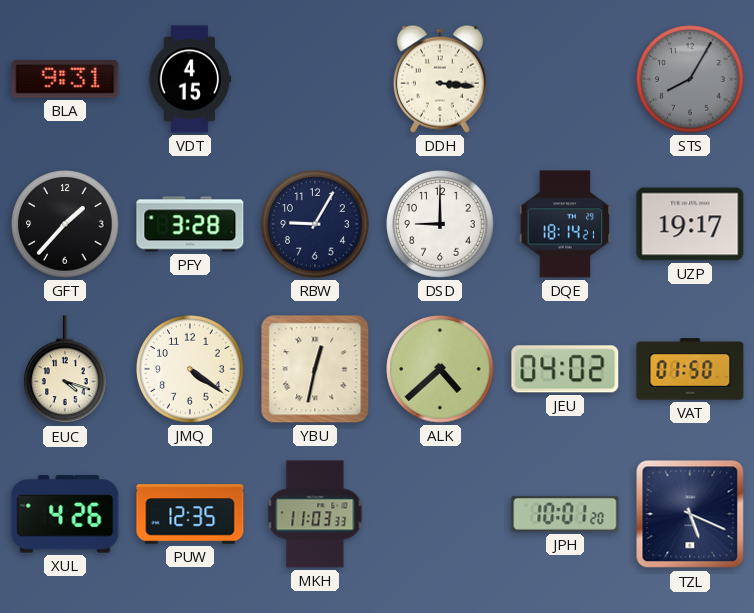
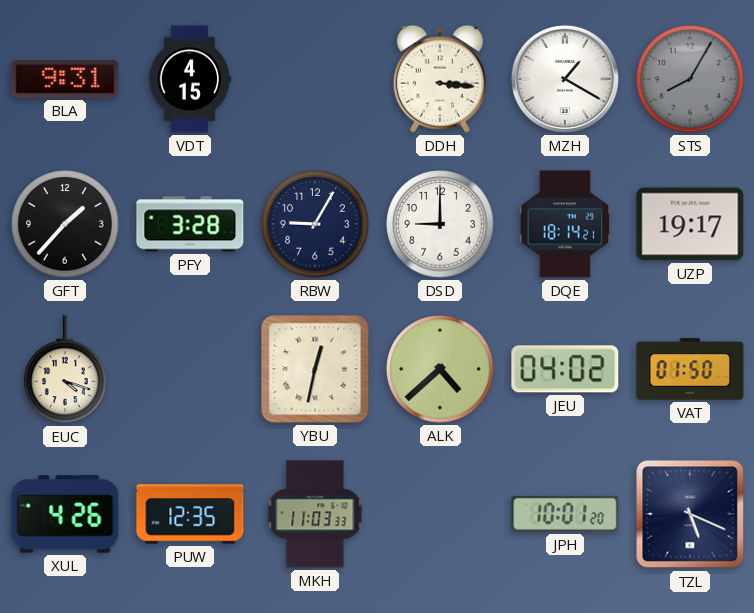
MZH: none -> 1:20 (565, 79)
JMQ: 4:21 -> none (190, 369)
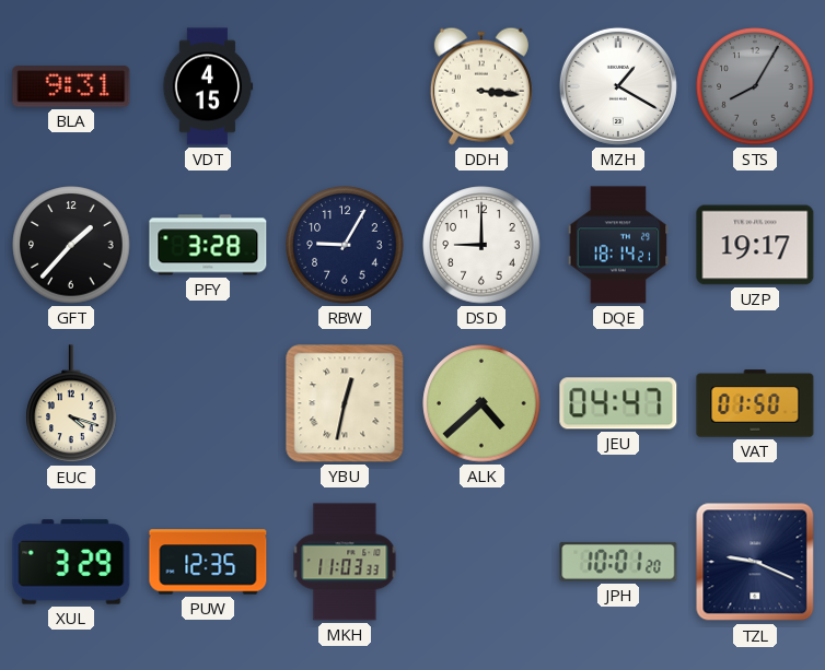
JEU: 04:02 -> 04:47 (618, 403)
XUL: 4:26 -> 3:29 (71, 562)
TZL: 5:19 -> 9:19 (755, 562)
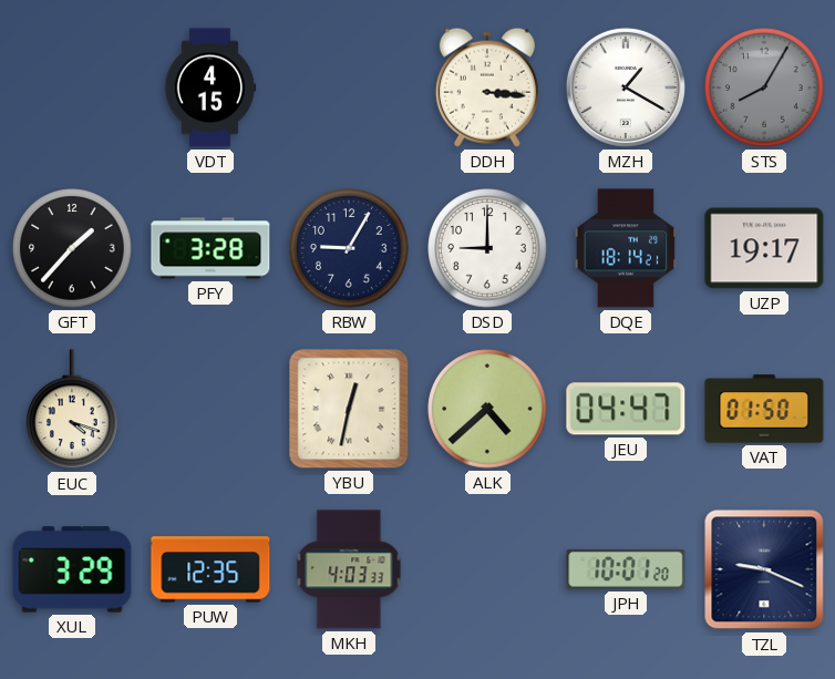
BLA: 9:31 -> none (71, 86)
MKH: 11:03 -> 4:03 (349, 569)
